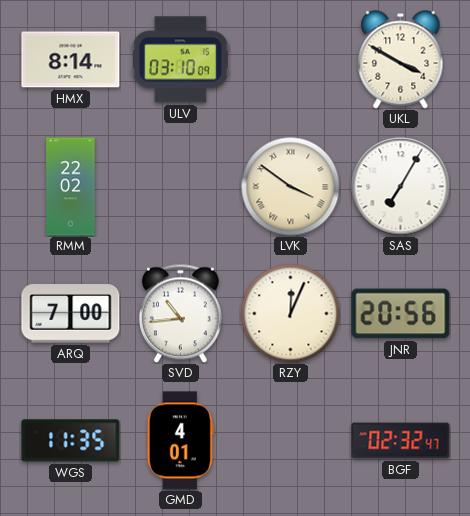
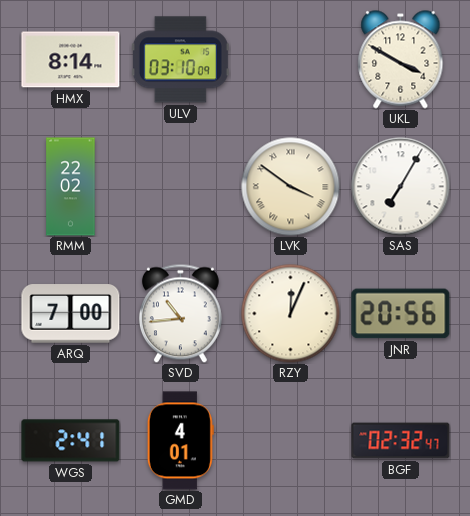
WGS: 11:35 -> 2:41 (71, 441)
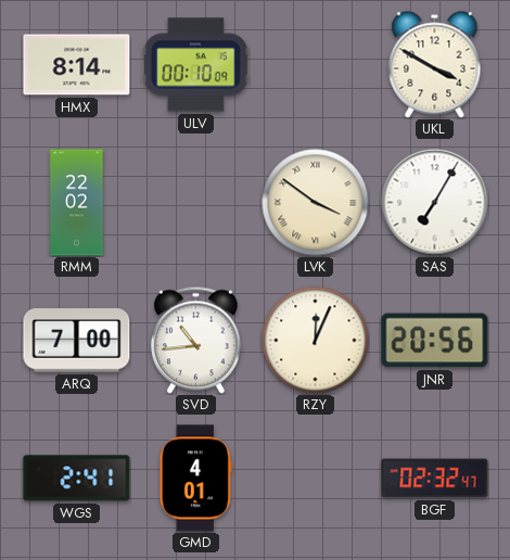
ULV: 03:10 -> 00:10 (195, 65)
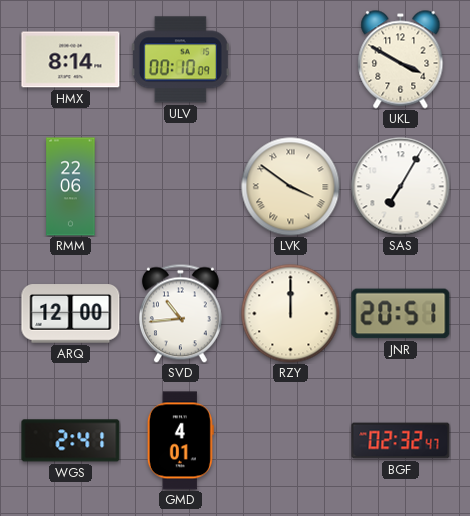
RMM: 22:02 -> 22:06 (71, 187)
ARQ: 7:00 -> 12:00 (71, 314)
RZY: 12:04 -> 12:00 (291, 314)
JNR: 20:56 -> 20:51 (401, 314)
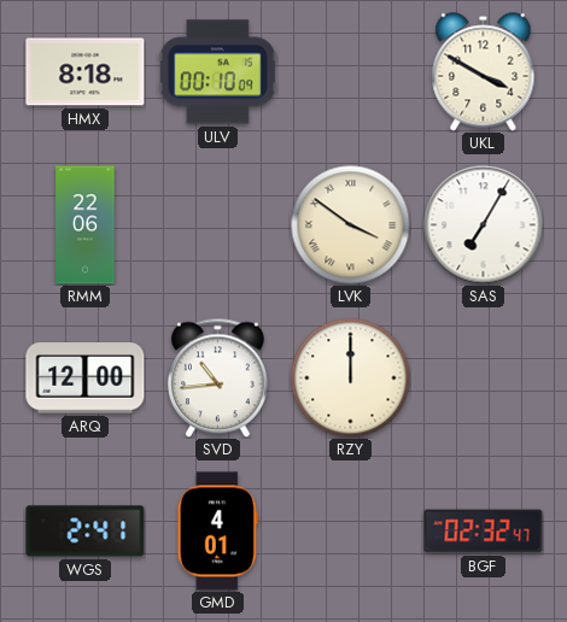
HMX: 8:14 -> 8:18 (86, 72)
JNR: 20:51 -> none (401, 314)
